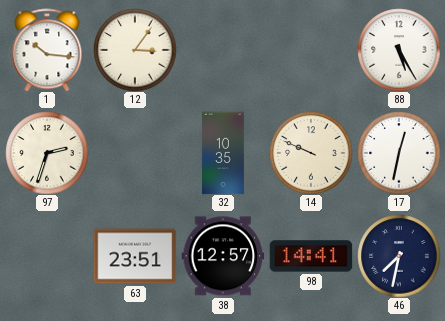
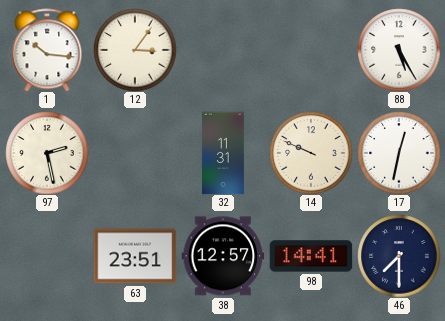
97: 2:33 -> 2:28 (47, 153)
32: 10:35 -> 11:31 (223, 153)
46: 7:32 -> 7:30 (399, 256)
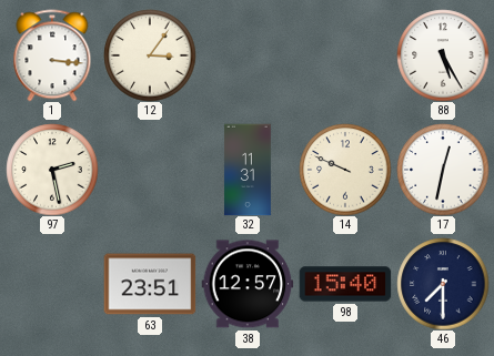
1: 10:16 -> 3:16 (52, 55)
98: 14:41 -> 15:40 (345, 284)
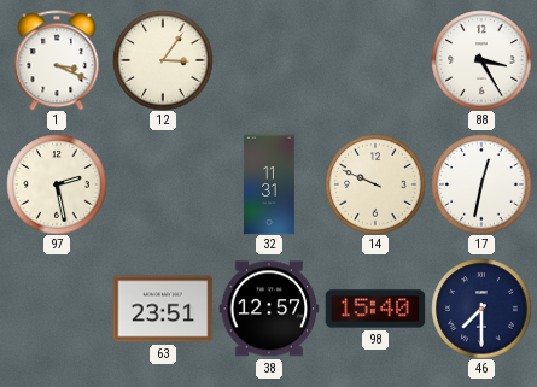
1: 3:16 -> 3:19 (57, 60)
88: 5:25 -> 3:25 (481, 60)
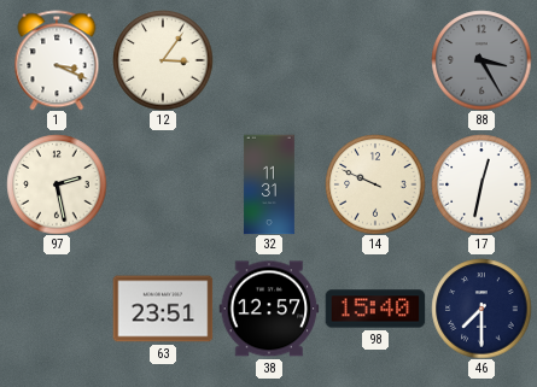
88 dial: white -> grey (481, 60)
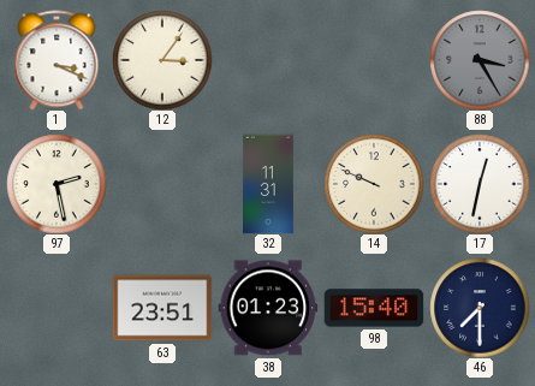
38: 12:57 -> 01:23 (268, 308)
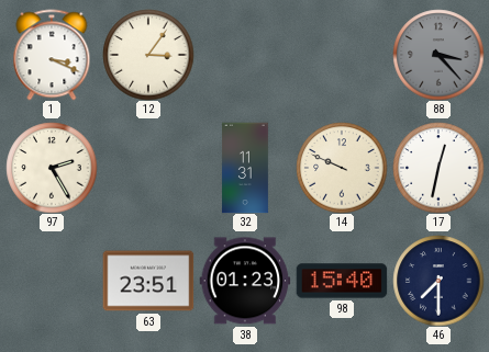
88: 3:25 -> 3:23 (438, 55)
97: 2:28 -> 2:25 (52, 168)
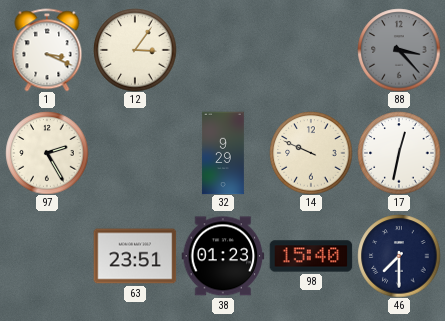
32: 11:31 -> 9:29 (223, 153)
